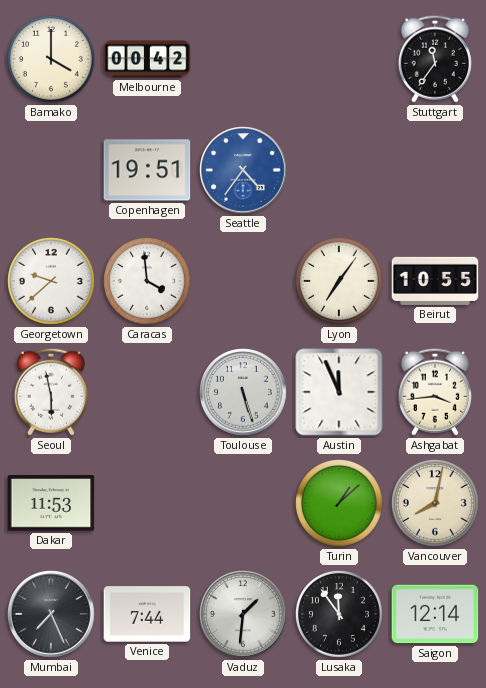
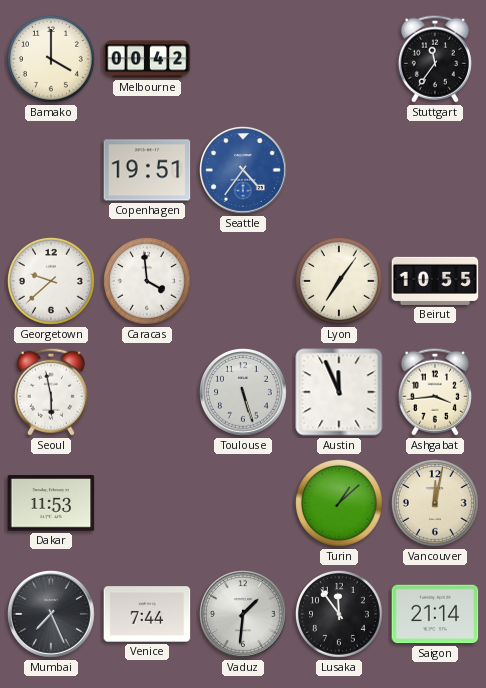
Vancouver: 8:02 -> 12:02 (436, 504)
Saigon: 12:14 -> 21:14 (435, 614)
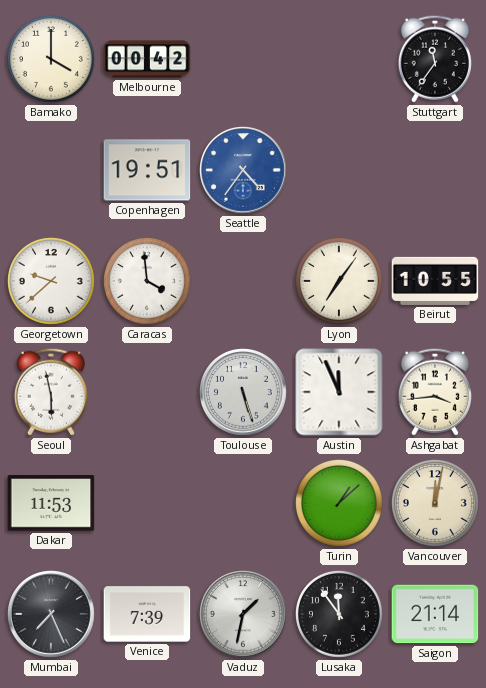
Venice: 7:44 -> 7:39 (147, 614)
Vaduz: 1:31 -> 1:32 (244, 615)
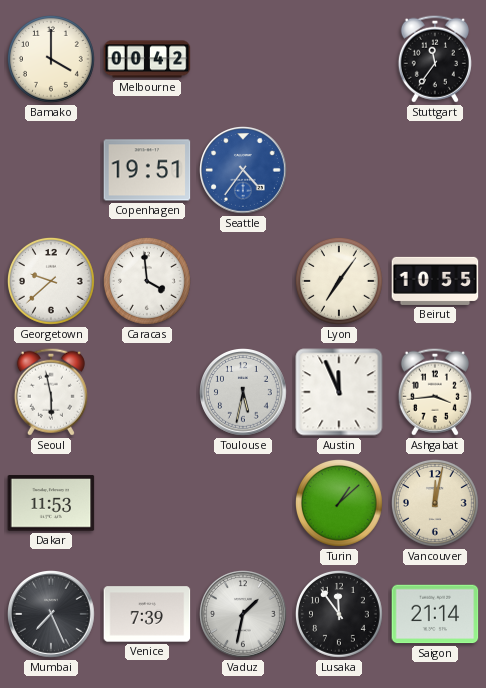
Toulouse: 5:27 -> 5:32 (244, 393)
